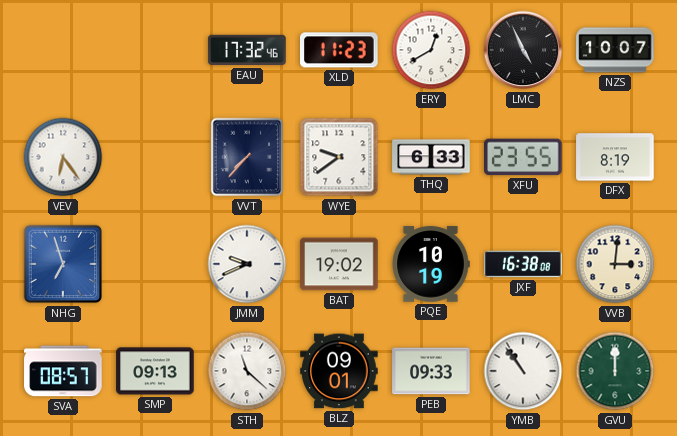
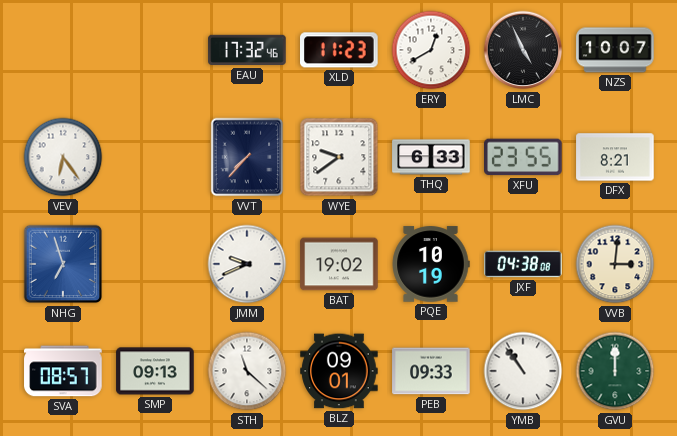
DFX: 8:19 -> 8:21 (615, 157)
JXF: 16:38 -> 04:38 (523, 264)
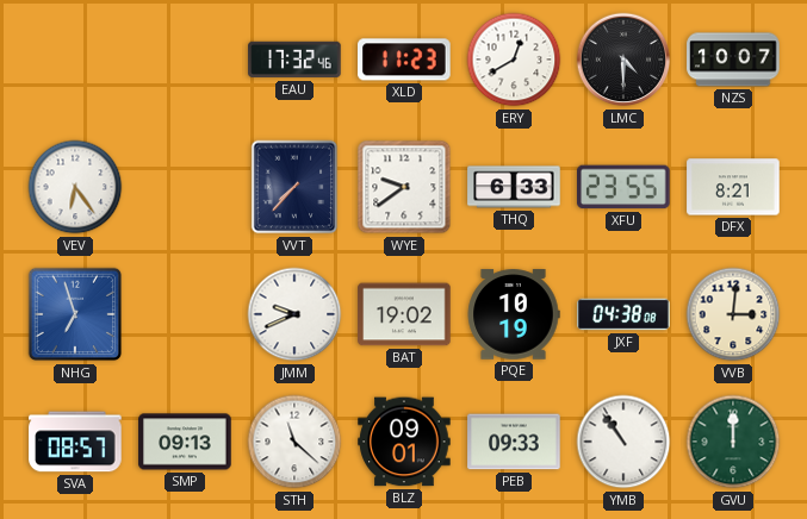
LMC: 4:56 -> 4:30 (623, 60)
